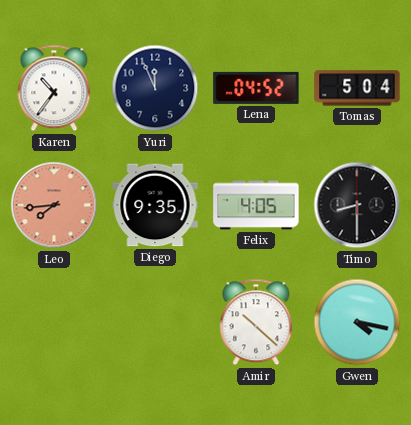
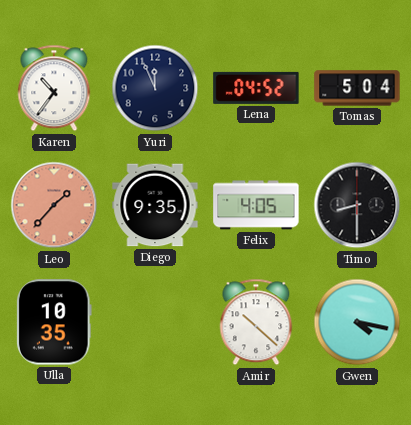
Leo: 7:44 -> 1:37 (54, 205)
Ulla: none -> 10:35 (54, 322)
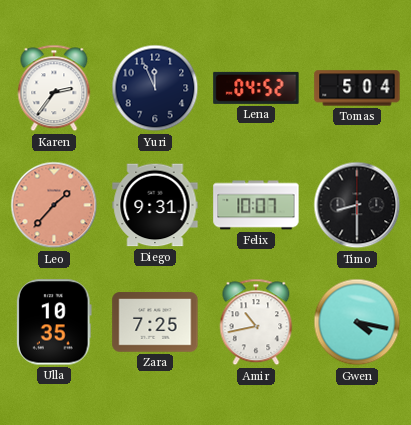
Karen: 10:36 -> 2:36 (54, 88)
Diego: 9:35 -> 9:31 (155, 205)
Felix: 4:05 -> 10:07 (256, 205)
Zara: none -> 7:25 (155, 322)
Amir: 10:22 -> 10:43 (256, 322)
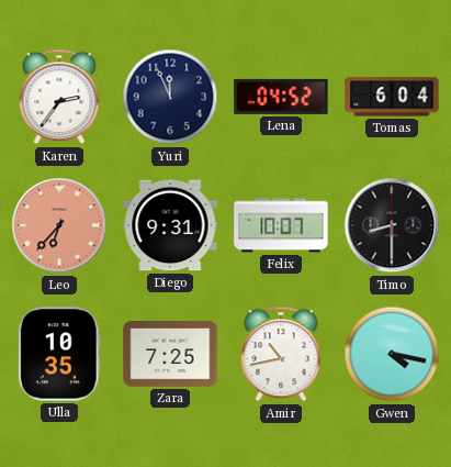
Tomas: 5:04 -> 6:04 (392, 97)
Leo: 1:37 -> 6:37 (59, 225)
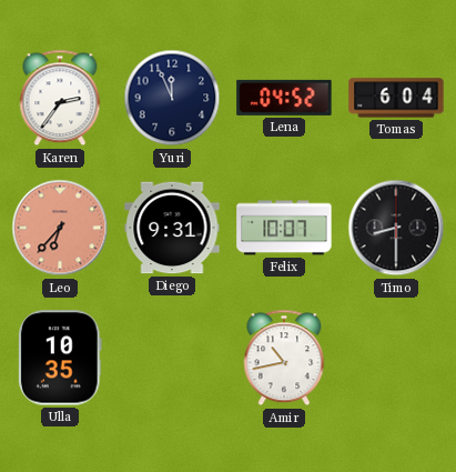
Zara: 7:25 -> none (170, 354)
Gwen: 4:17 -> none (392, 354)
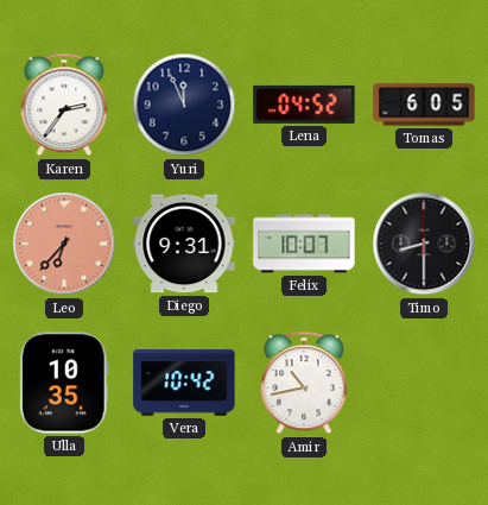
Tomas: 6:04 -> 6:05 (424, 105)
Vera: none -> 10:42 (184, 384)
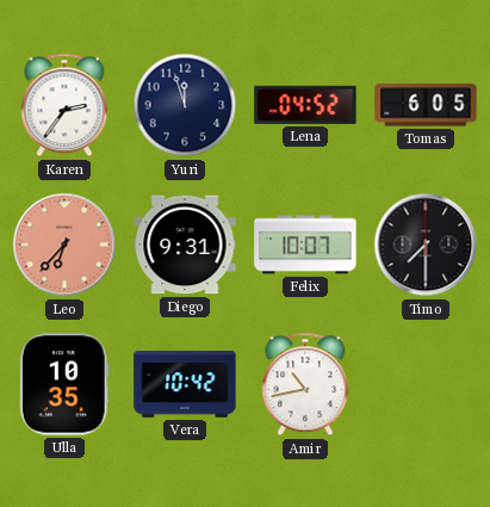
Yuri: 11:56 -> 11:57 (185, 105)
Timo: 8:30 -> 7:30 (426, 245)
